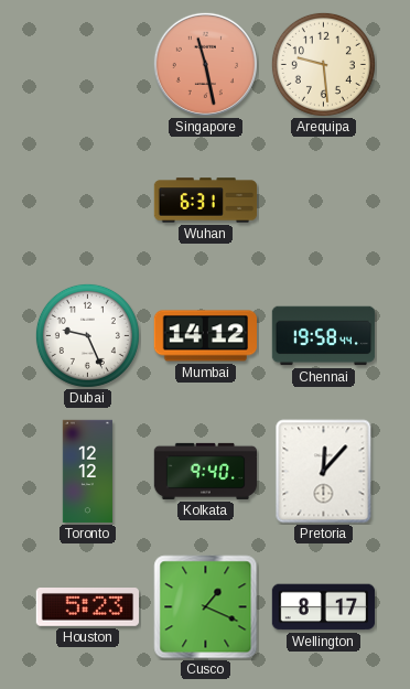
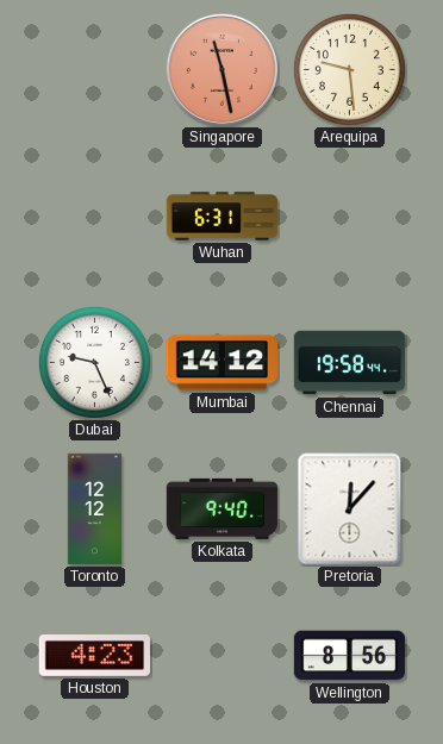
Houston: 5:23 -> 4:23 (94, 656)
Cusco: 1:19 -> none (206, 607)
Wellington: 8:17 -> 8:56 (350, 656)
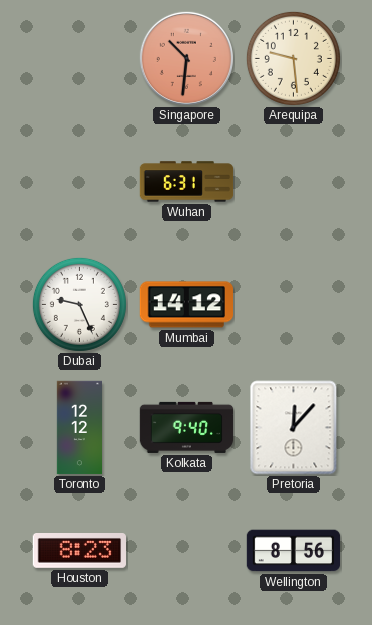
Singapore: 11:28 -> 10:31 (186, 58)
Chennai: 19:58 -> none (350, 363)
Houston: 4:23 -> 8:23 (79, 551)
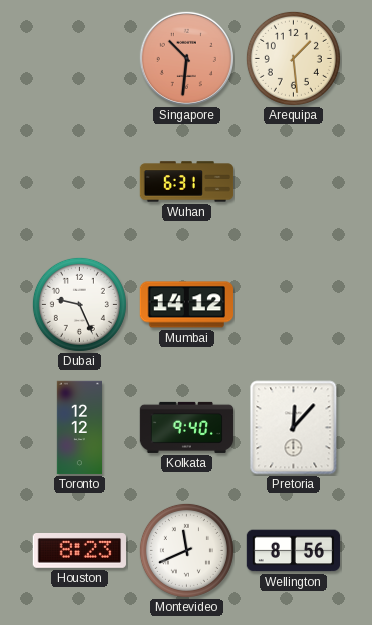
Arequipa: 9:29 -> 1:29 (293, 58)
Montevideo: none -> 11:41 (186, 550)
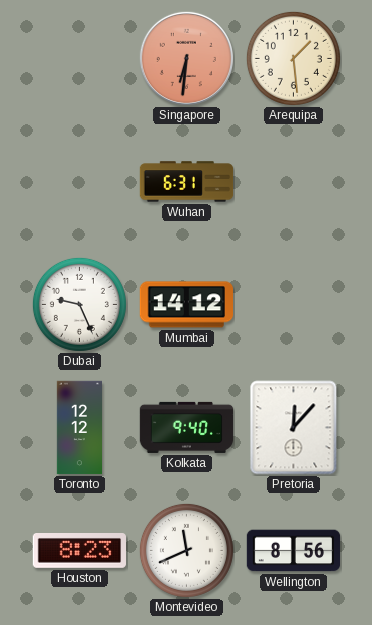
Singapore: 10:31 -> 6:31 (186, 58)
